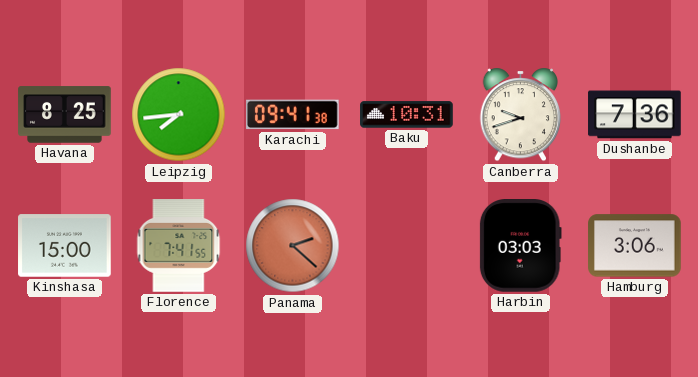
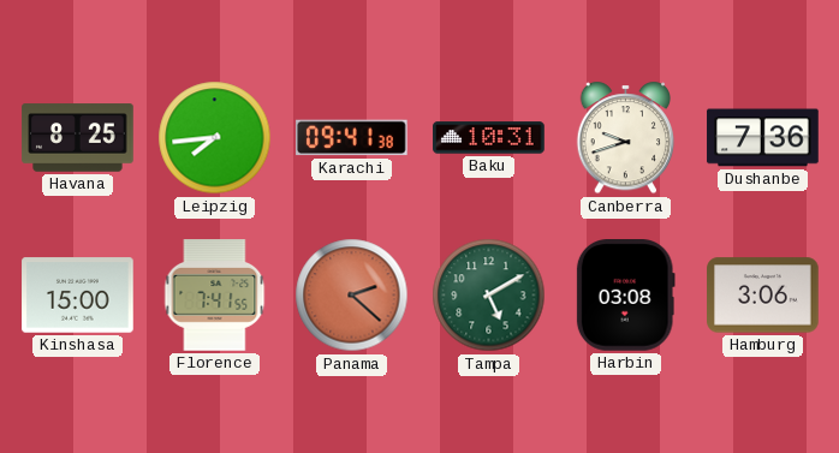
Tampa: none -> 5:10 (489, 296)
Harbin: 03:03 -> 03:08 (625, 296)
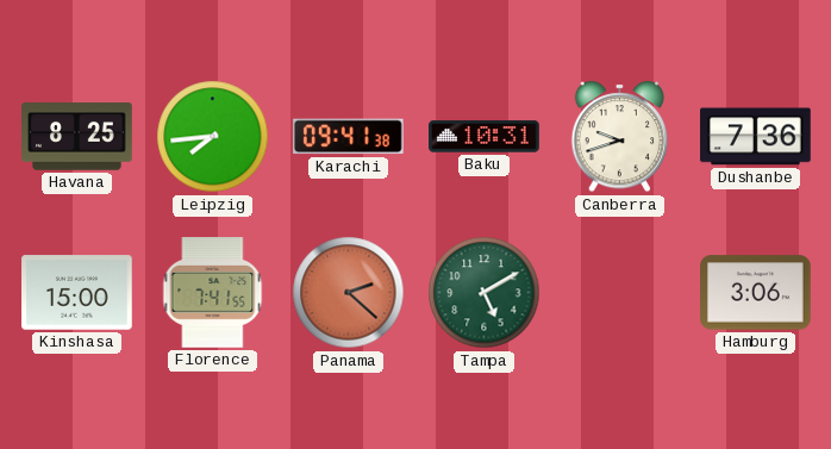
Harbin: 03:08 -> none (625, 296)
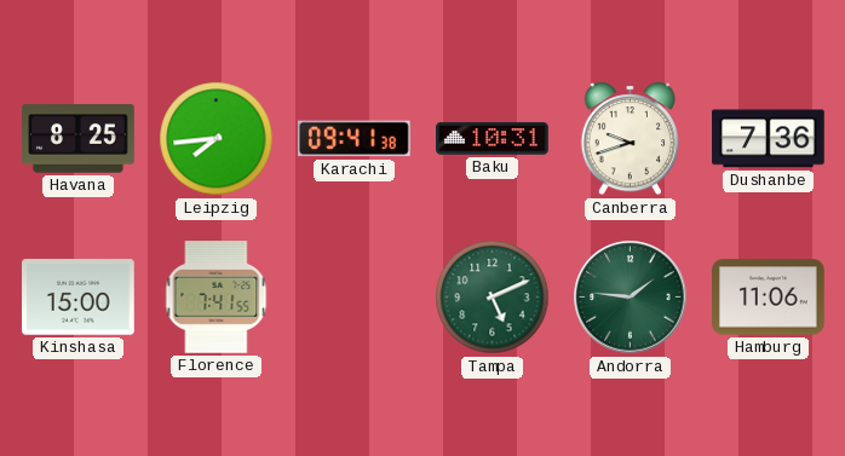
Panama: 2:22 -> none (349, 293)
Tampa: 5:10 -> 5:11 (493, 298)
Andorra: none -> 1:46 (631, 298)
Hamburg: 3:06 -> 11:06 (769, 298)
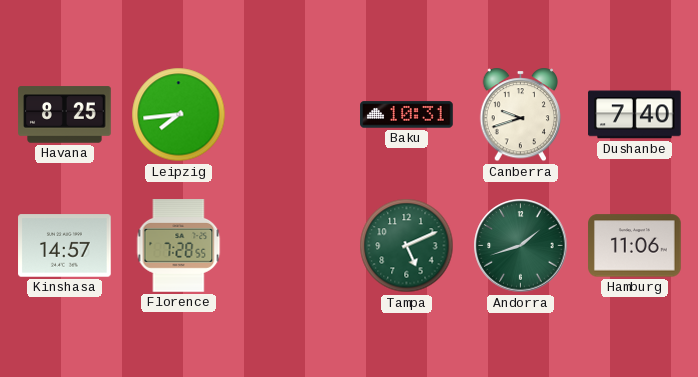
Karachi: 09:41 -> none (355, 139)
Dushanbe: 7:36 -> 7:40 (635, 115)
Kinshasa: 15:00 -> 14:57 (65, 246)
Florence: 7:41 -> 7:28 (179, 246)
Andorra: 1:46 -> 1:42 (521, 246)
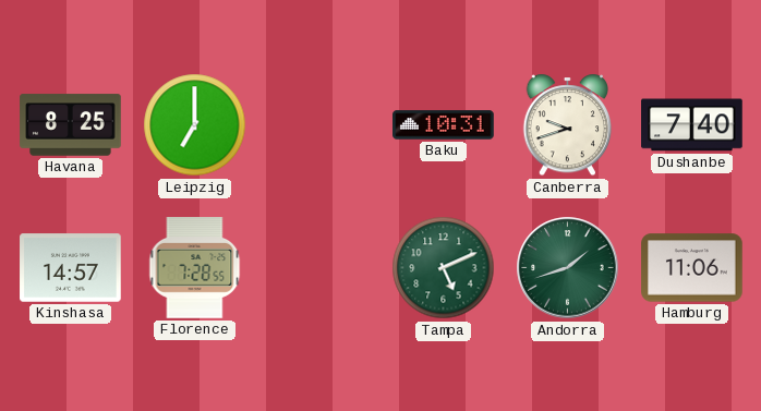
Leipzig: 7:44 -> 7:00 (195, 125)
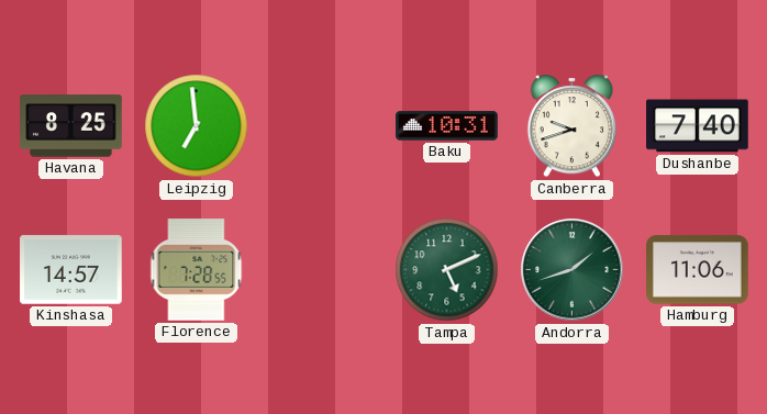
Leipzig: 7:00 -> 6:59 (197, 126)
